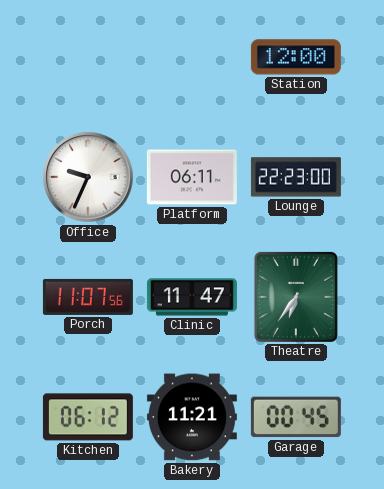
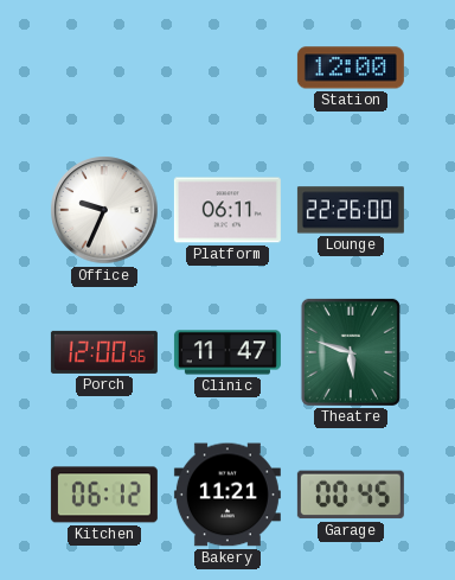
Lounge: 22:23 -> 22:26 (351, 210)
Porch: 11:07 -> 12:00 (104, 352)
Theatre: 6:36 -> 5:48 (351, 352)
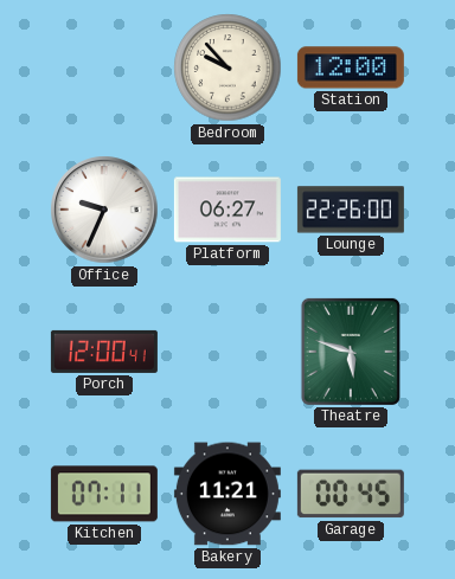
Bedroom: none -> 9:53 (227, 67)
Platform: 06:11 -> 06:27 (227, 210)
Porch: 12:00:56 -> 12:00:41 (104, 352)
Clinic: 11:47 -> none (227, 352)
Kitchen: 06:12 -> 07:11 (104, 494)
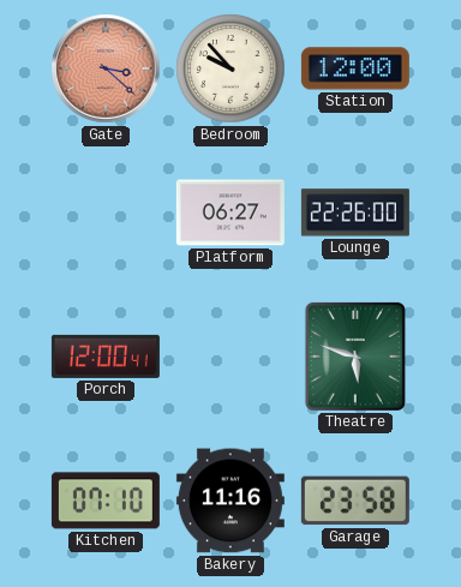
Gate: none -> 3:22 (106, 68)
Office: 9:34 -> none (104, 210)
Kitchen: 07:11 -> 07:10 (106, 501)
Bakery: 11:21 -> 11:16 (230, 501)
Garage: 00:45 -> 23:58 (355, 501)
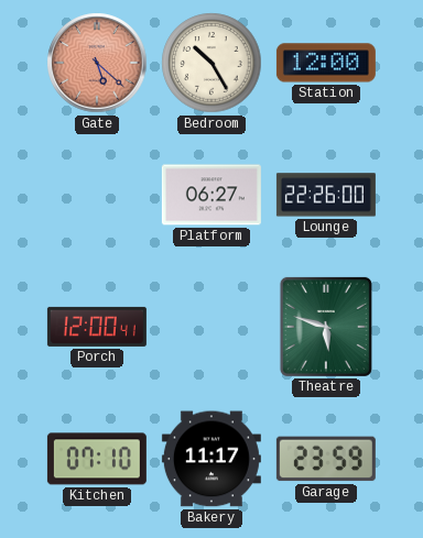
Gate: 3:22 -> 5:22 (97, 63)
Bedroom: 9:53 -> 10:25 (211, 63)
Bakery: 11:16 -> 11:17 (211, 459)
Garage: 23:58 -> 23:59 (326, 459)
